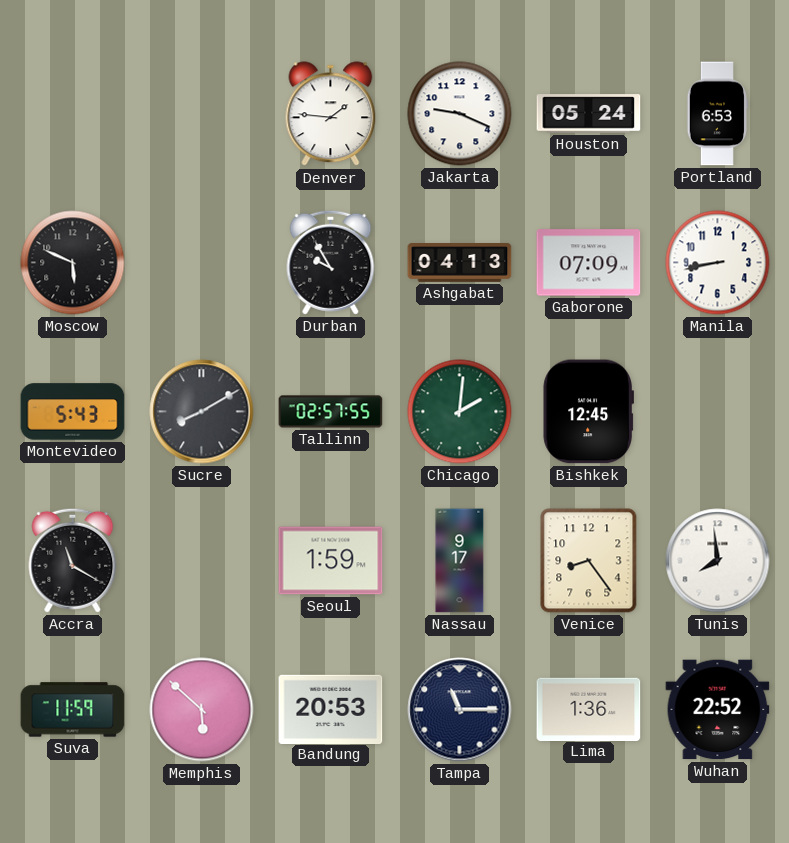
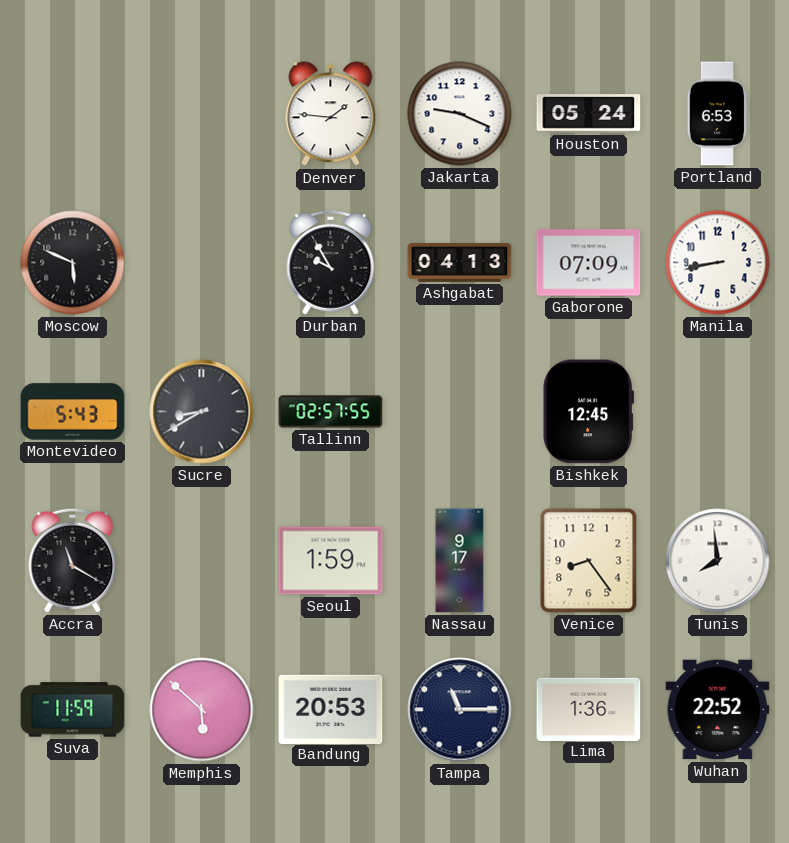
Sucre: 8:10 -> 8:40 (202, 412)
Chicago: 2:01 -> none (460, 412)
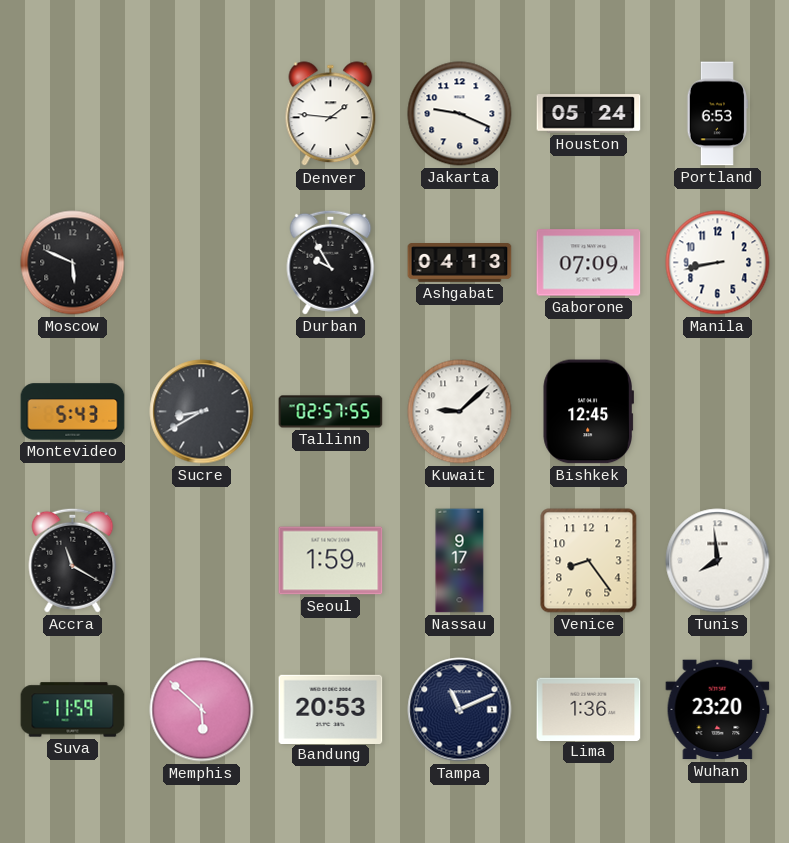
Kuwait: none -> 9:08 (460, 412)
Tampa: 11:15 -> 11:11 (460, 710)
Wuhan: 22:52 -> 23:20 (718, 710)
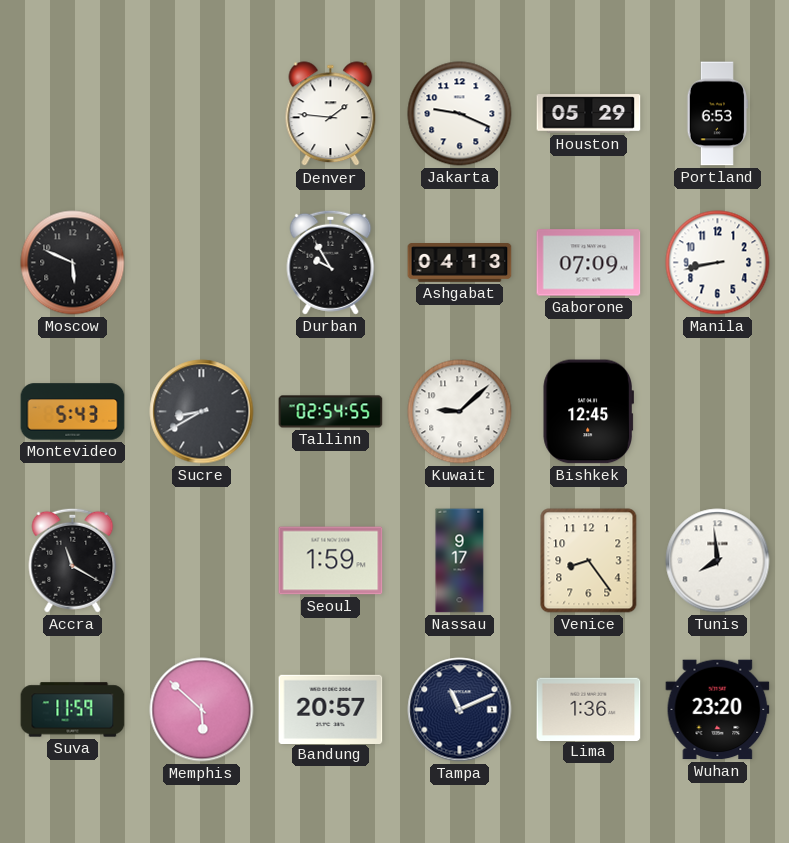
Houston: 05:24 -> 05:29 (589, 114)
Tallinn: 02:57 -> 02:54 (331, 412)
Bandung: 20:53 -> 20:57 (331, 709)
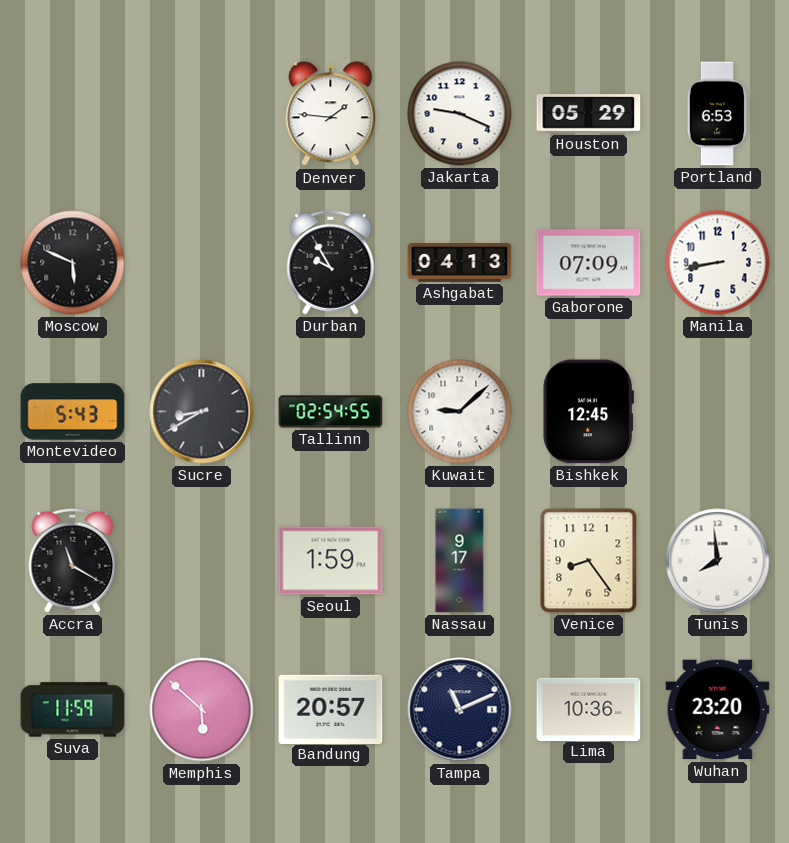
Lima: 1:36 -> 10:36 (589, 709)
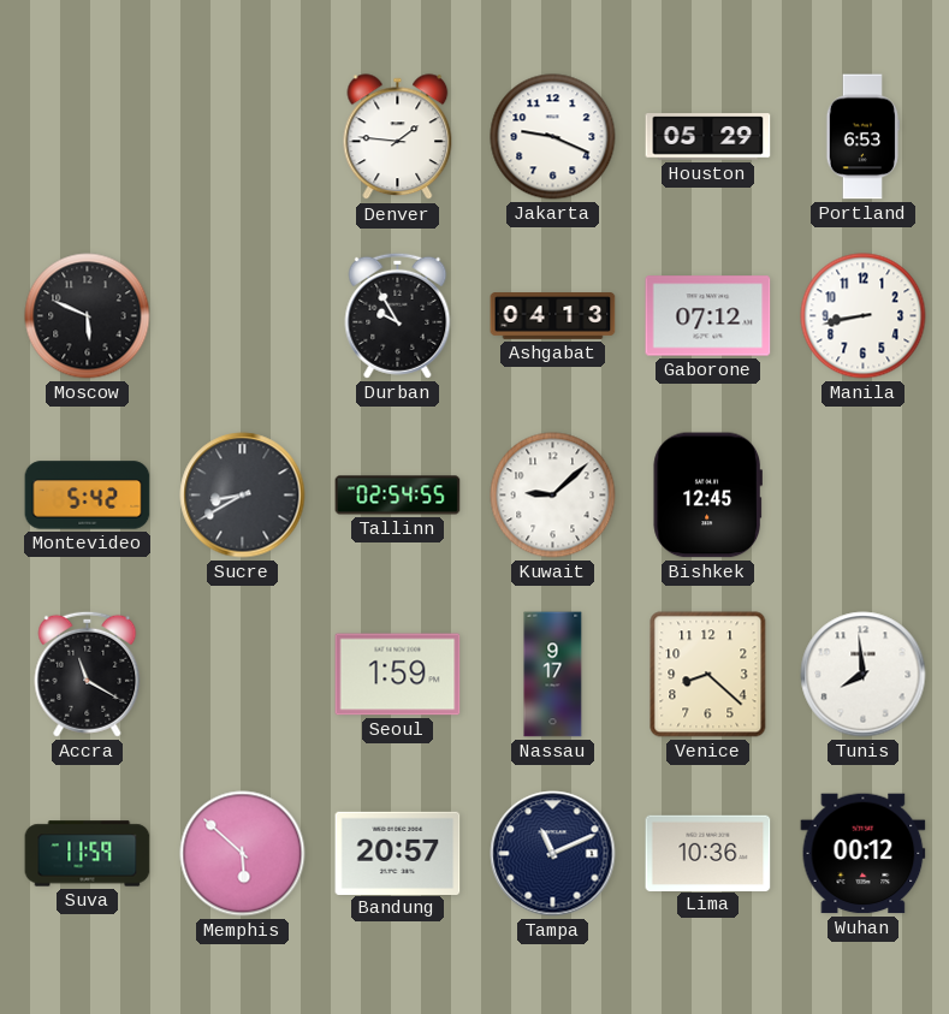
Gaborone: 07:09 -> 07:12 (708, 316)
Montevideo: 5:43 -> 5:42 (88, 496)
Venice: 8:24 -> 8:22 (708, 675)
Wuhan: 23:20 -> 00:12 (864, 854)
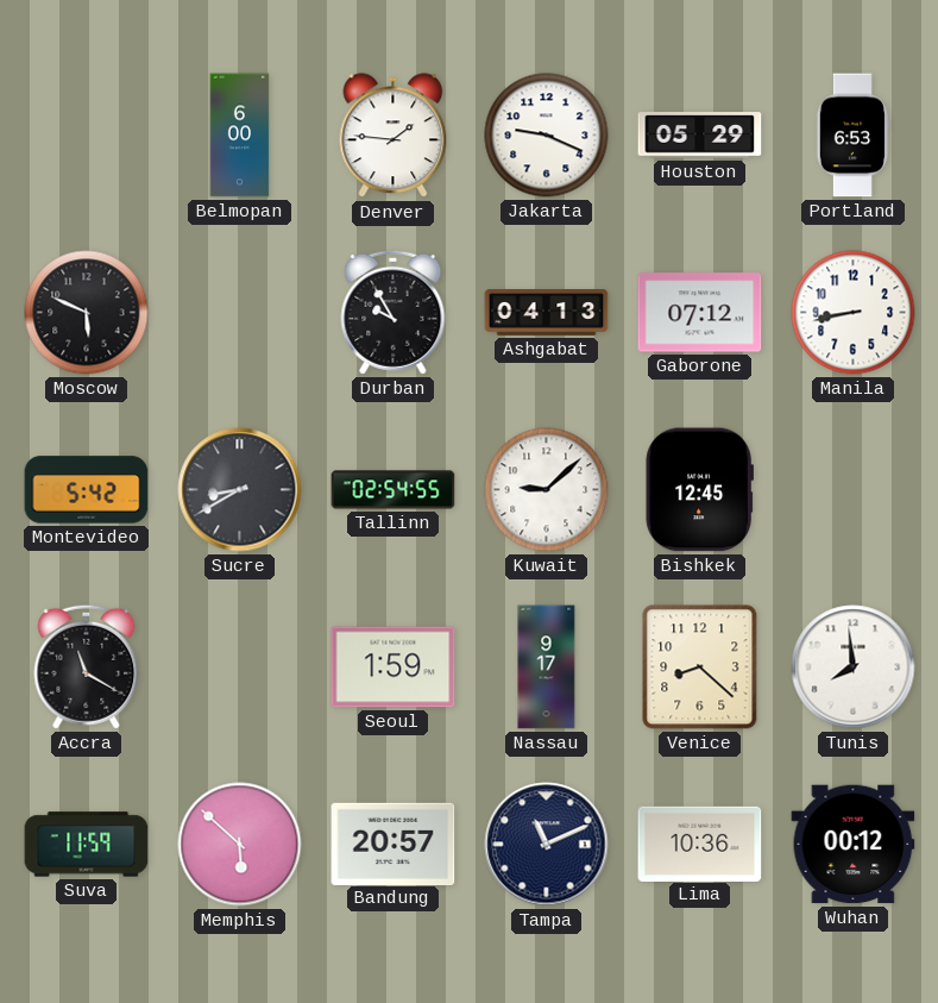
Belmopan: none -> 6:00 (240, 136)
